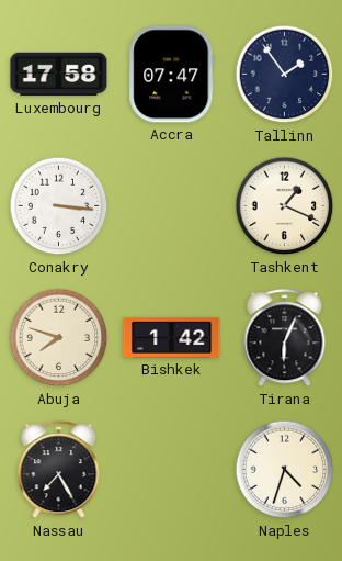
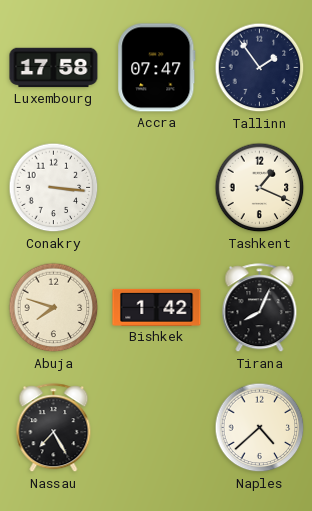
Tirana: 6:04 -> 8:04 (260, 308)
Naples: 4:33 -> 4:38 (260, 428)
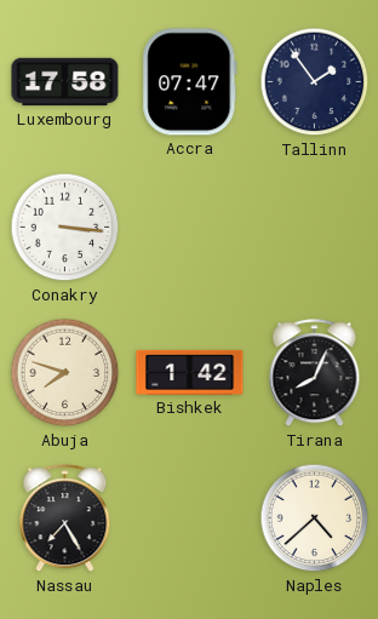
Tashkent: 1:19 -> none (260, 188)
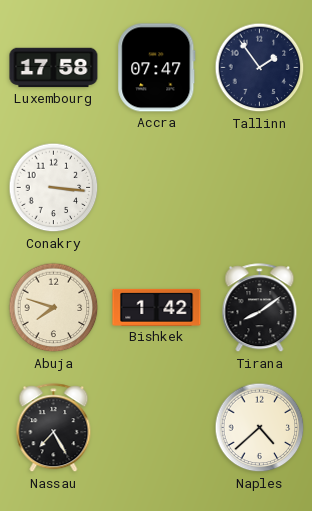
Tirana: 8:04 -> 8:09 (260, 308)
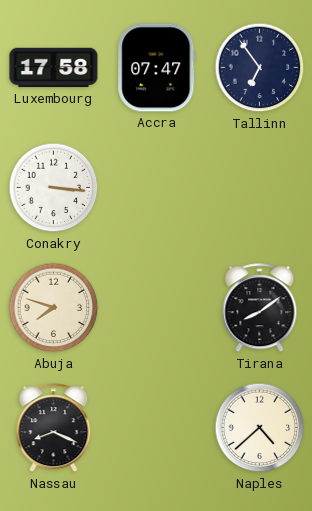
Tallinn: 1:54 -> 6:54 (260, 68)
Bishkek: 1:42 -> none (157, 307)
Nassau: 7:25 -> 8:19 (54, 428)
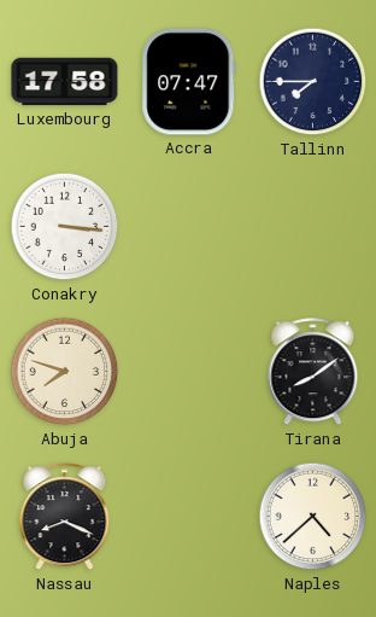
Tallinn: 6:54 -> 7:45 (313, 82)
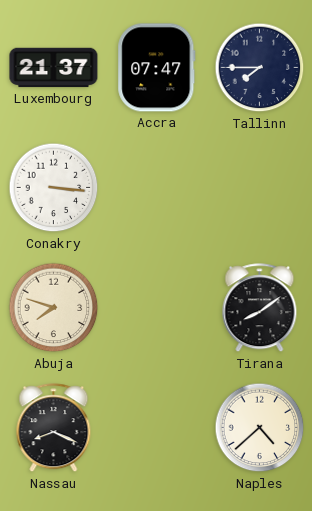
Luxembourg: 17:58 -> 21:37 (54, 68)
